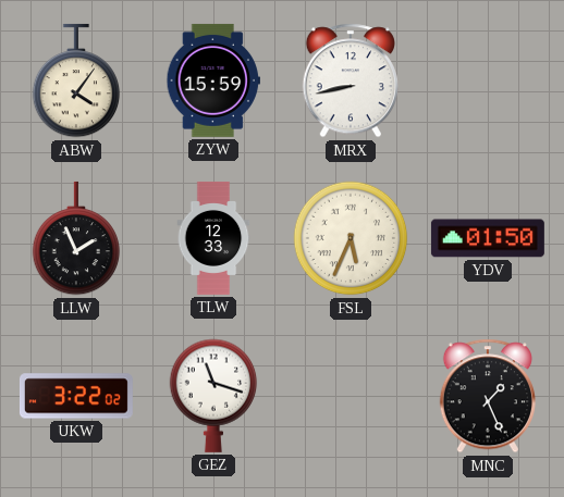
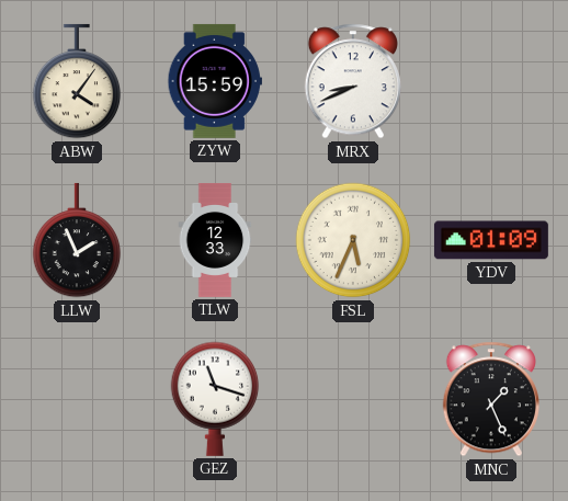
MRX: 8:43 -> 8:41 (353, 81)
YDV: 01:50 -> 01:09 (491, 240)
UKW: 3:22 -> none (76, 396)
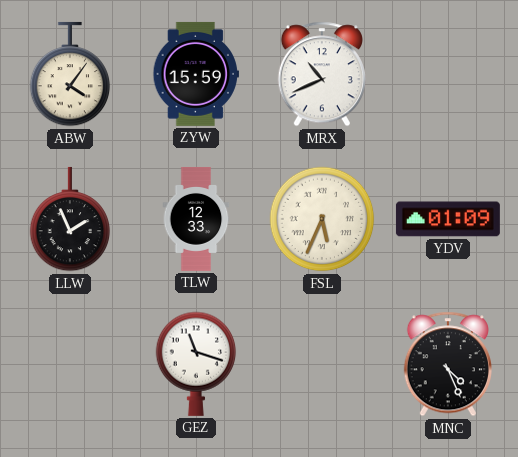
MRX: 8:41 -> 10:41 (322, 74)
MNC: 1:26 -> 4:26 (448, 364)
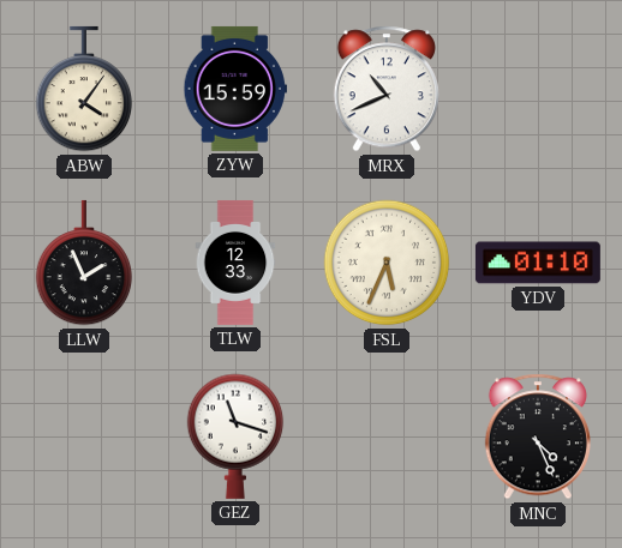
YDV: 01:09 -> 01:10 (538, 263)
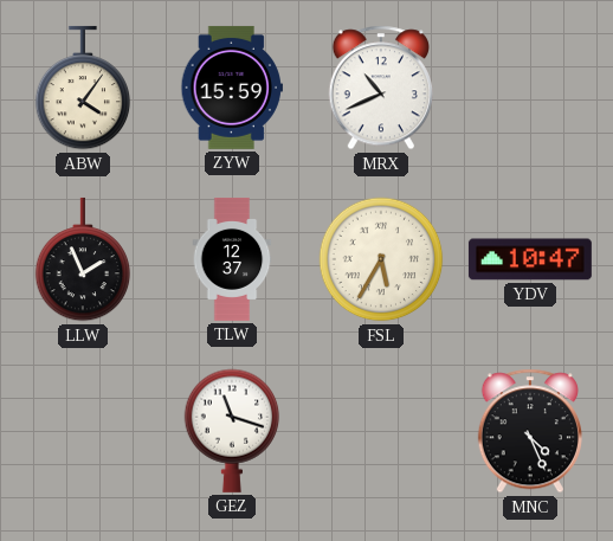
TLW: 12:33 -> 12:37 (232, 259)
FSL: 5:34 -> 5:35 (381, 259)
YDV: 01:10 -> 10:47 (530, 259)
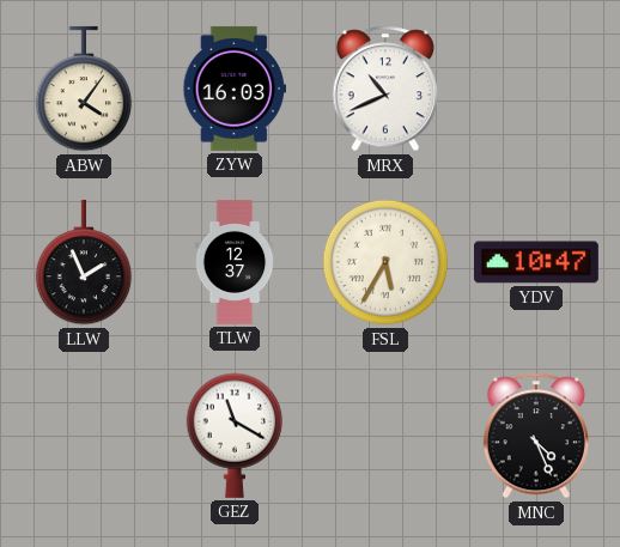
ZYW: 15:59 -> 16:03 (233, 89)
GEZ: 11:18 -> 11:20 (235, 436)
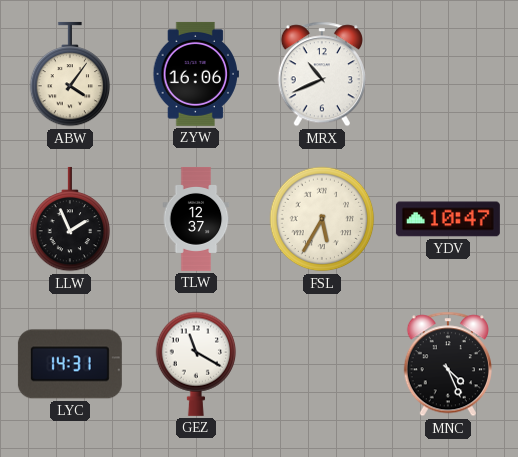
ZYW: 16:03 -> 16:06 (195, 74)
LYC: none -> 14:31 (70, 364)
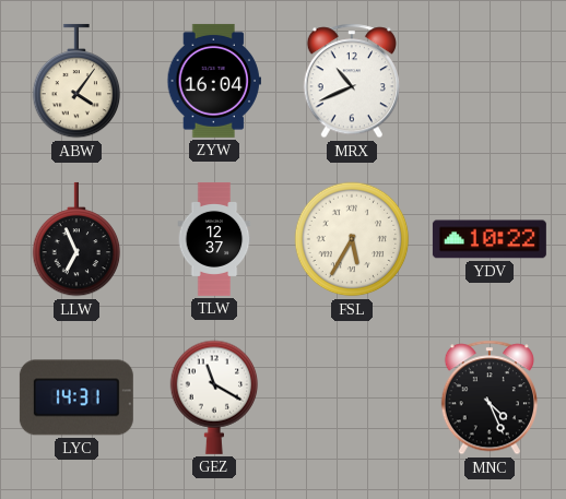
ZYW: 16:06 -> 16:04 (213, 81)
LLW: 1:56 -> 6:56 (76, 239)
YDV: 10:47 -> 10:22 (490, 239)
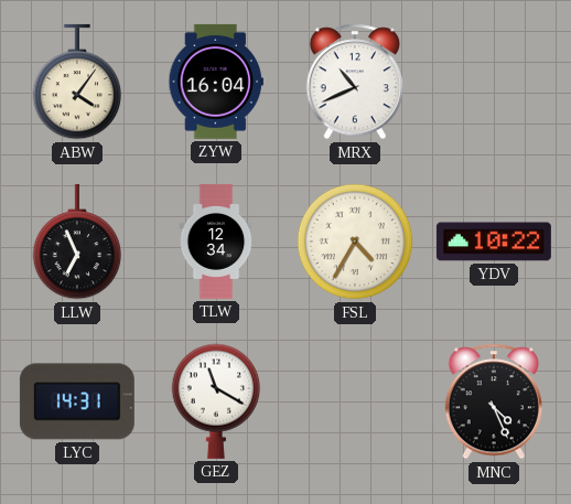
TLW: 12:37 -> 12:34 (216, 242)
FSL: 5:35 -> 4:35 (355, 242)
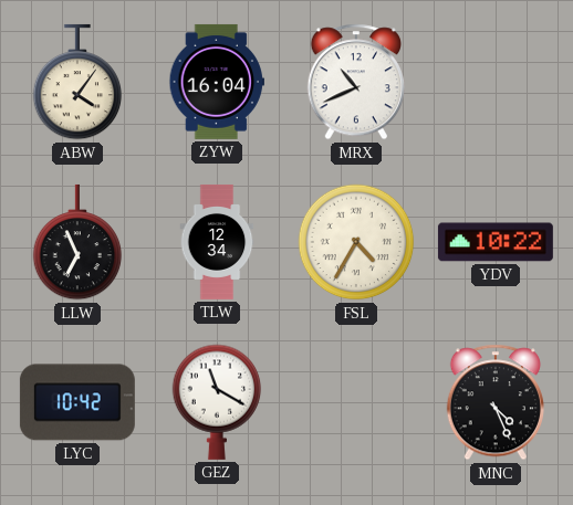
LYC: 14:31 -> 10:42 (77, 402)
